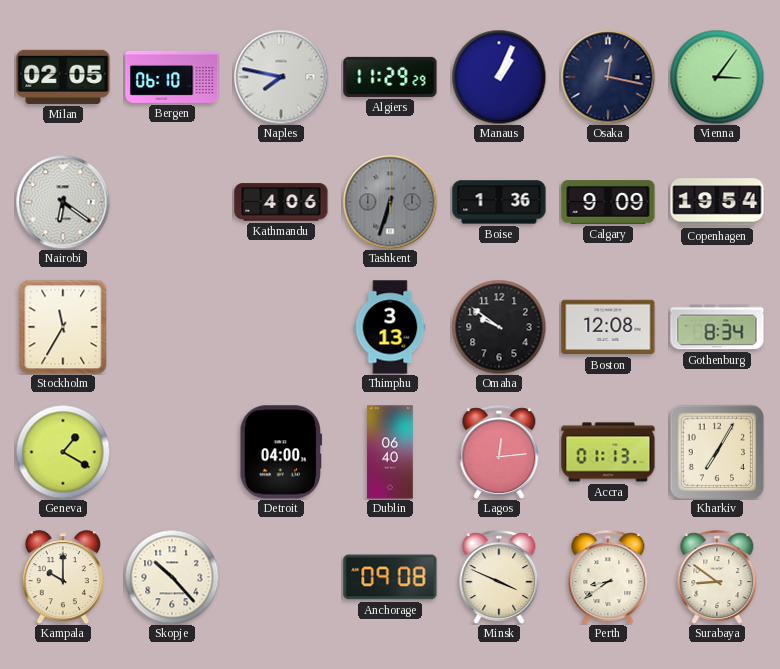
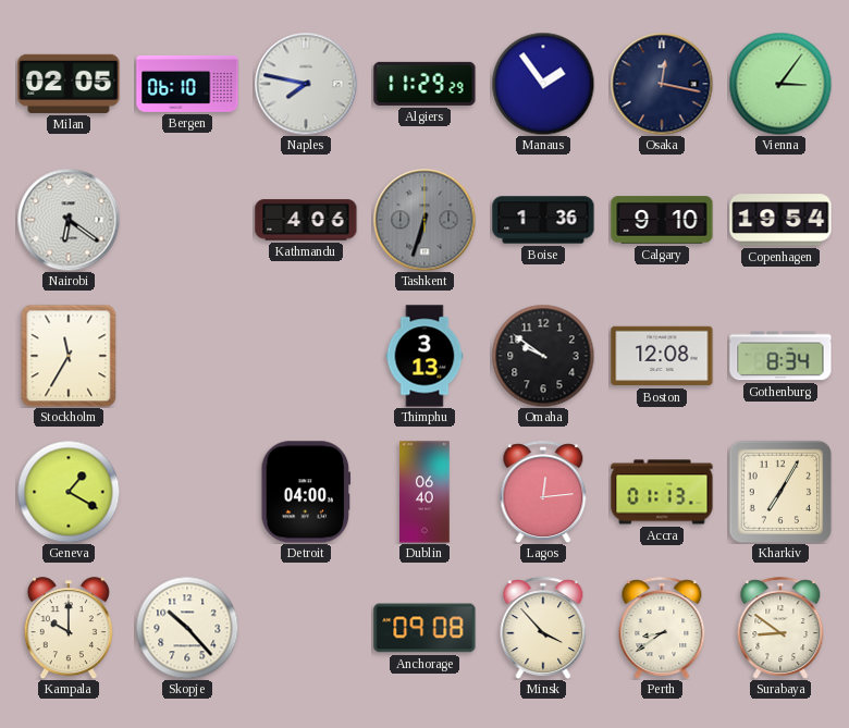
Manaus: 1:04 -> 1:54 (543, 84)
Calgary: 9:09 -> 9:10 (662, 220)
Minsk: 3:49 -> 3:53 (543, 628)
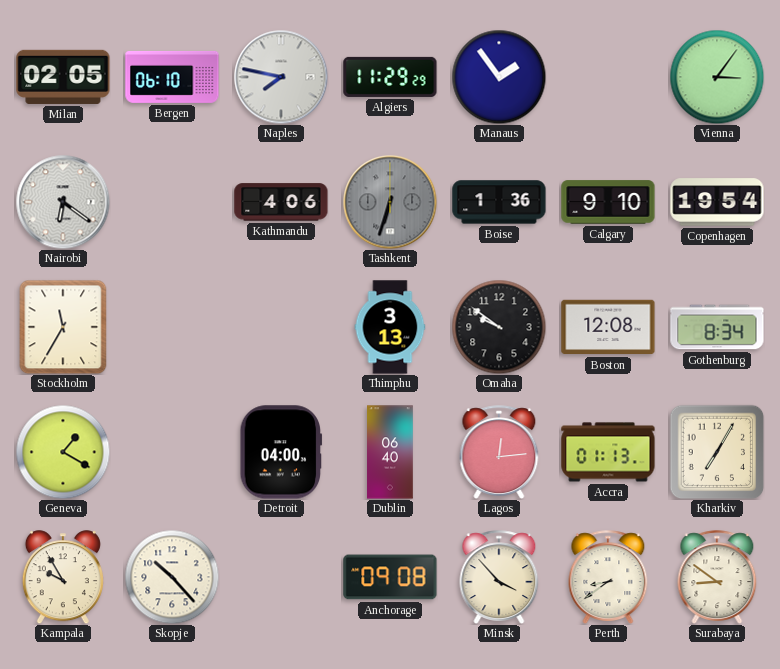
Osaka: 12:17 -> none (662, 84)
Kampala: 10:00 -> 9:55 (63, 577)
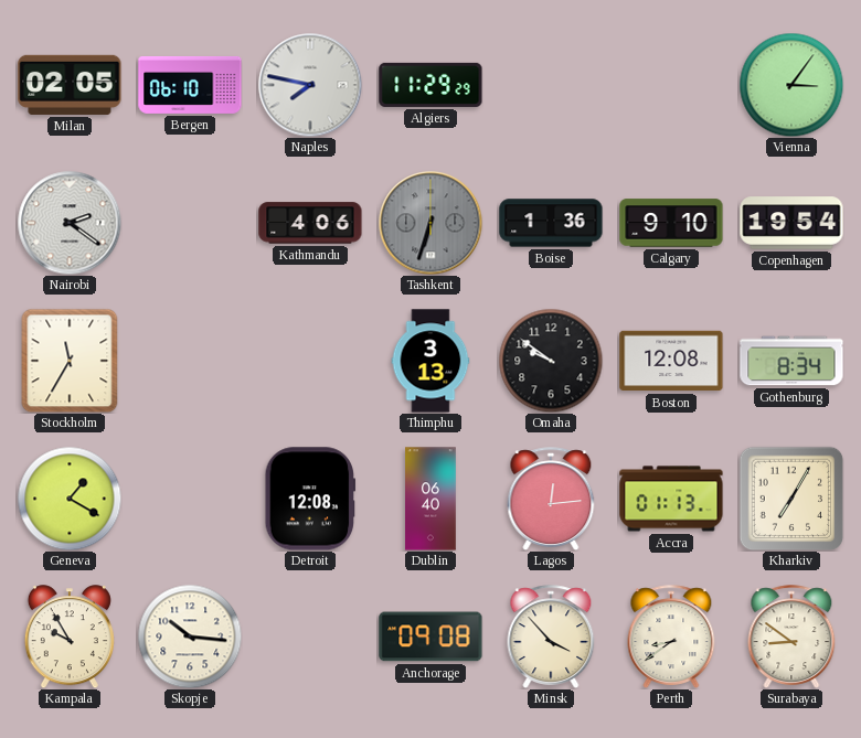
Manaus: 1:54 -> none (499, 77)
Nairobi: 6:21 -> 2:21 (70, 223)
Detroit: 04:00 -> 12:08 (310, 499)
Skopje: 10:23 -> 10:16 (190, 637)
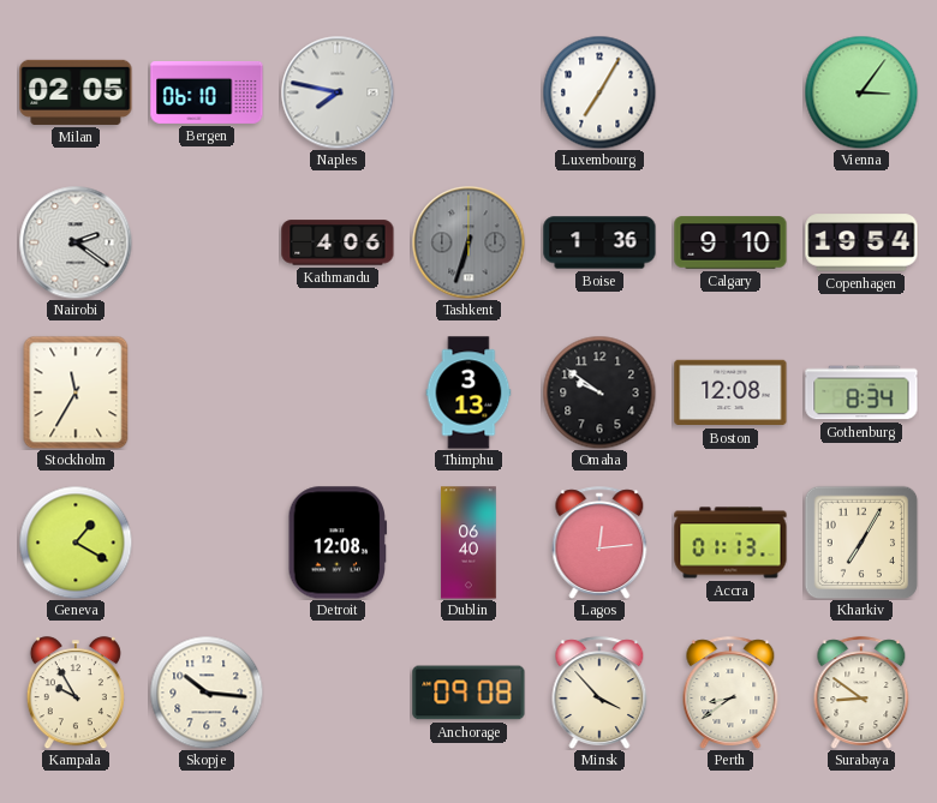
Algiers: 11:29 -> none (431, 85)
Luxembourg: none -> 7:05 (599, 92)
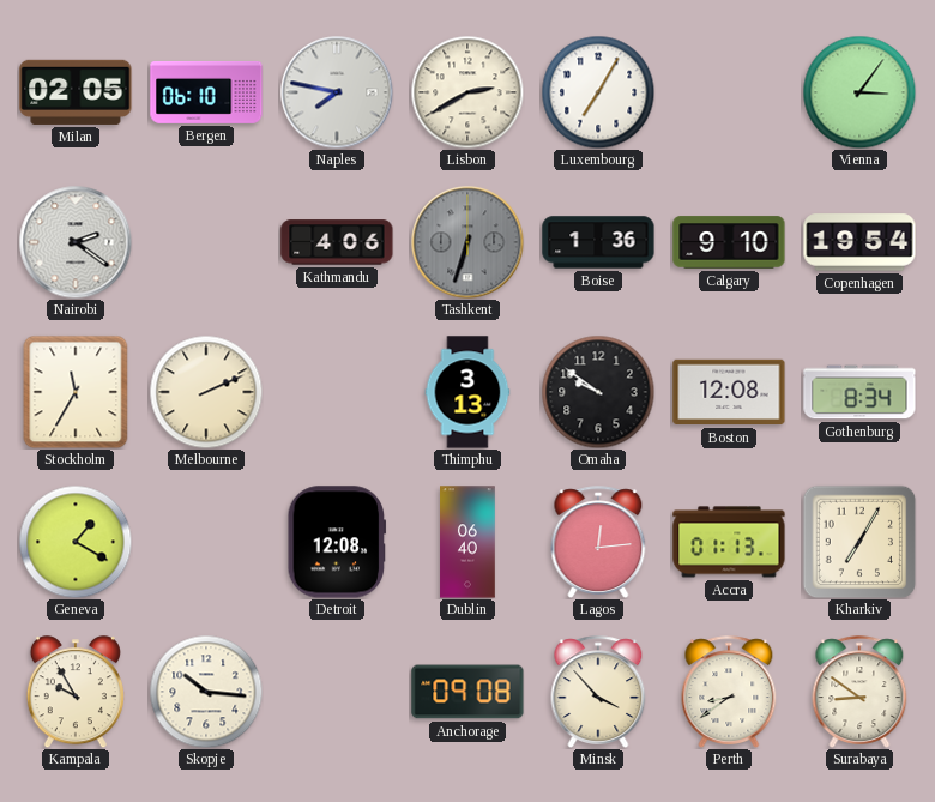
Lisbon: none -> 2:40 (467, 92)
Melbourne: none -> 2:11 (206, 392)
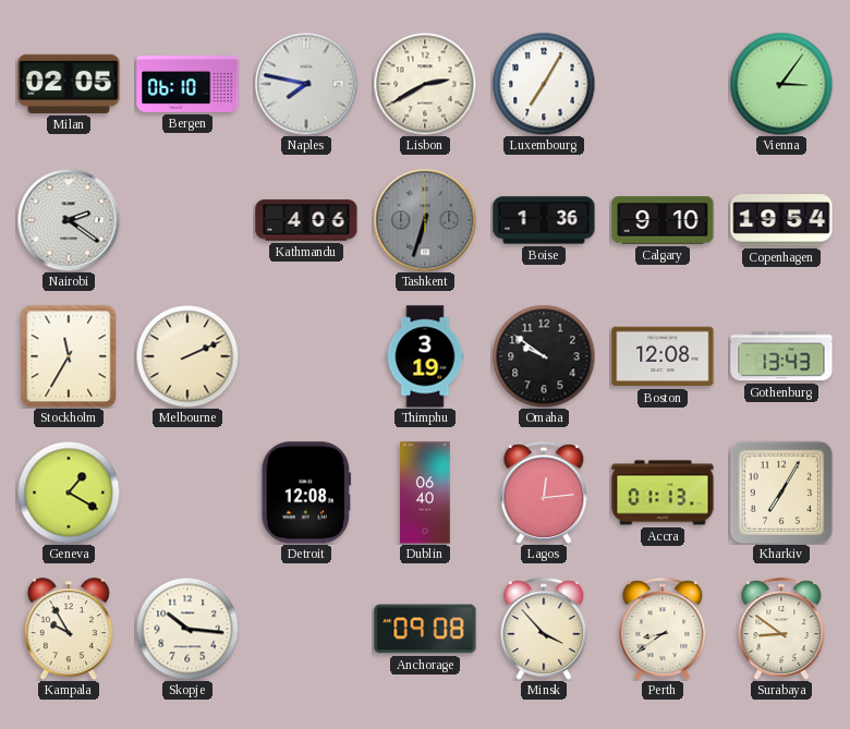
Thimphu: 3:13 -> 3:19 (425, 356)
Gothenburg: 8:34 -> 13:43 (781, 356)
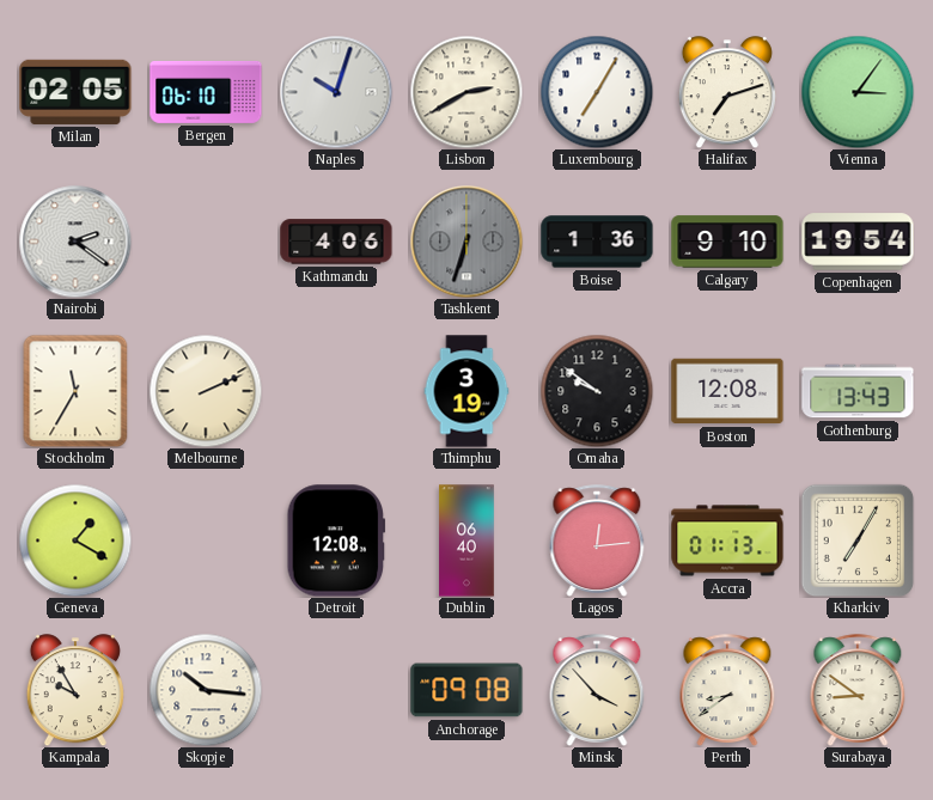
Naples: 7:47 -> 10:03 (336, 92)
Halifax: none -> 7:12 (727, 92)
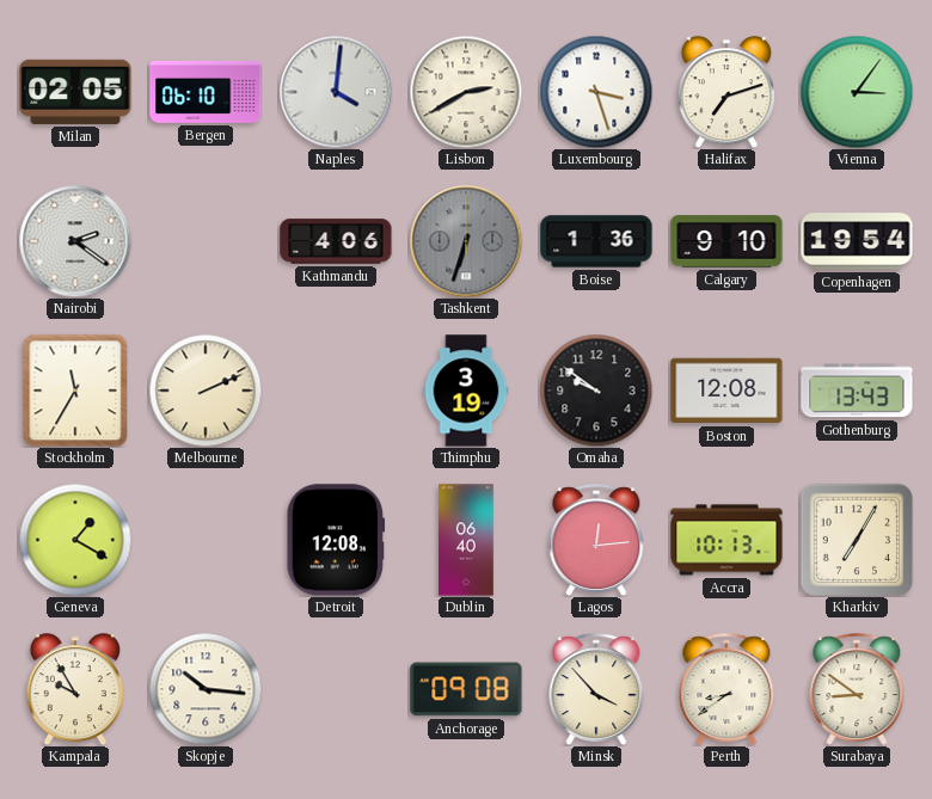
Naples: 10:03 -> 4:01 (336, 92)
Luxembourg: 7:05 -> 3:27 (596, 92)
Accra: 01:13 -> 10:13 (726, 540)
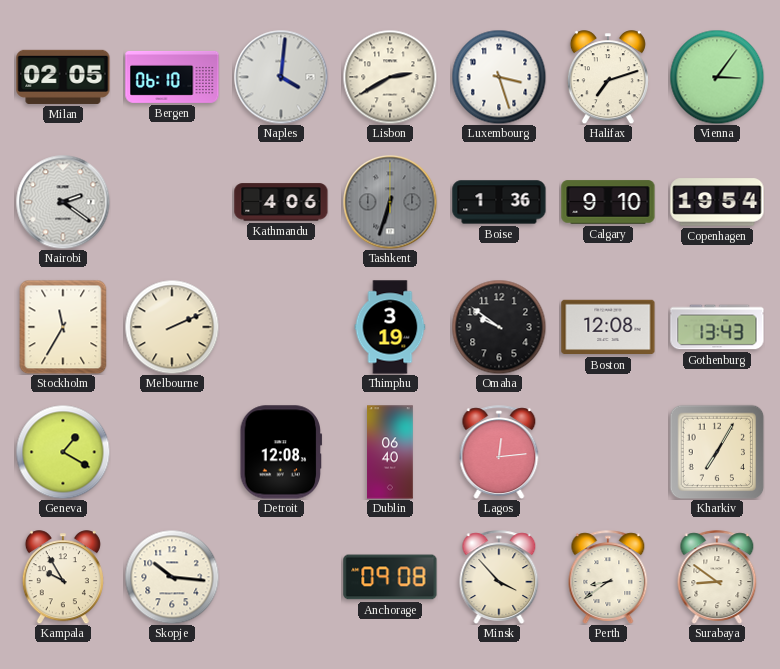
Accra: 10:13 -> none (726, 540)
